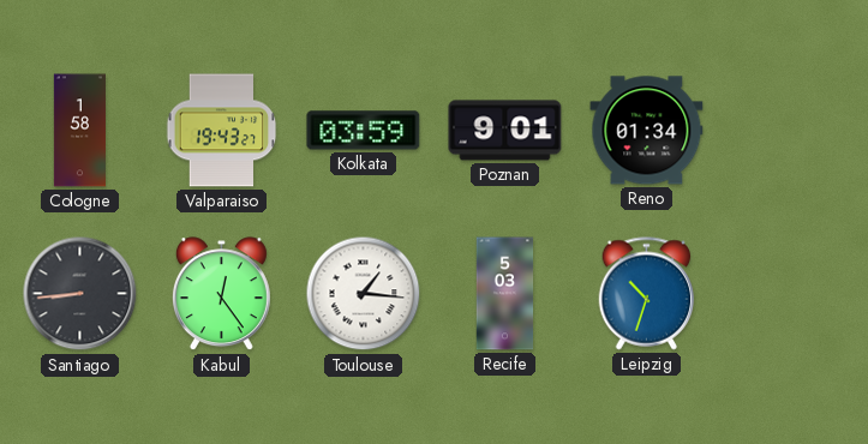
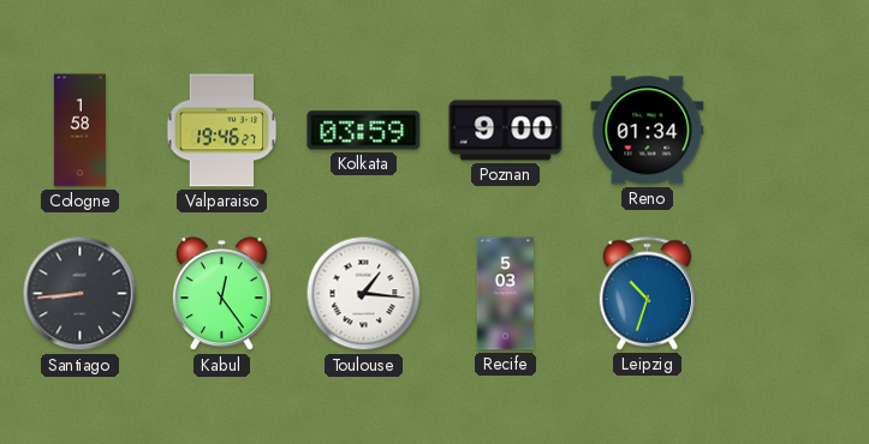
Valparaiso: 19:43 -> 19:46 (222, 131)
Poznan: 9:01 -> 9:00 (506, 131)
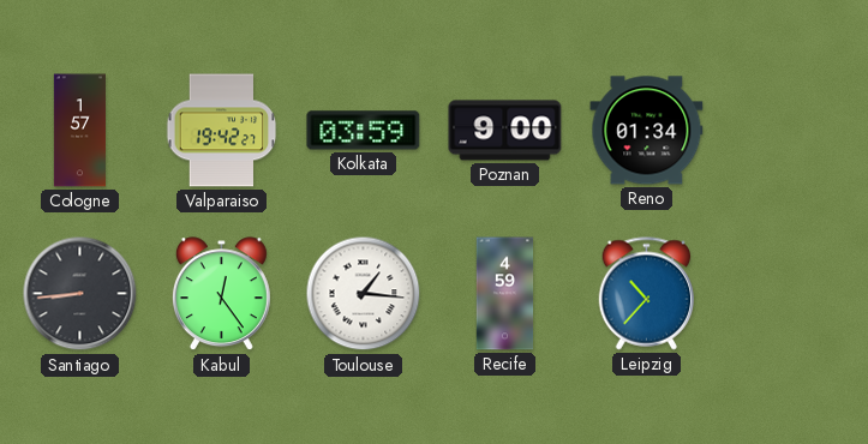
Cologne: 1:58 -> 1:57 (79, 131)
Valparaiso: 19:46 -> 19:42 (222, 131)
Recife: 5:03 -> 4:59 (505, 294)
Leipzig: 10:33 -> 10:37 (647, 294)
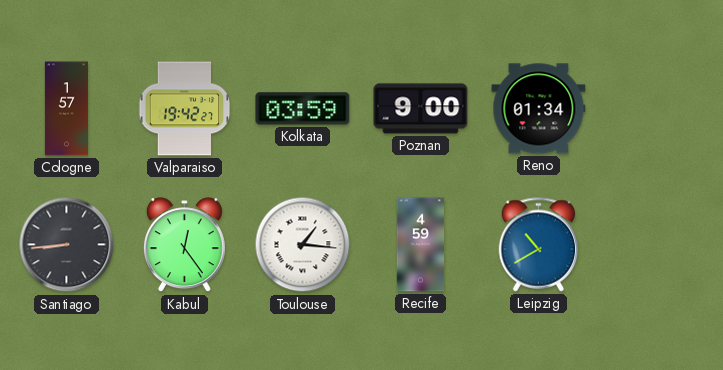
Leipzig: 10:37 -> 10:40 (539, 245)
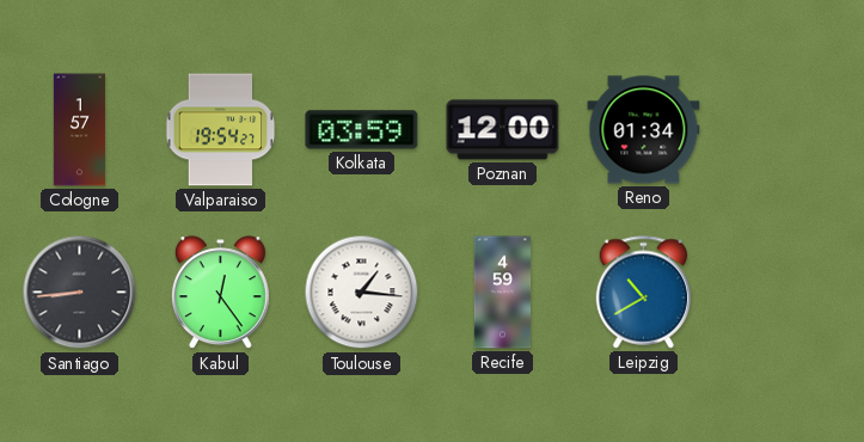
Valparaiso: 19:42 -> 19:54 (221, 130)
Poznan: 9:00 -> 12:00 (503, 130)
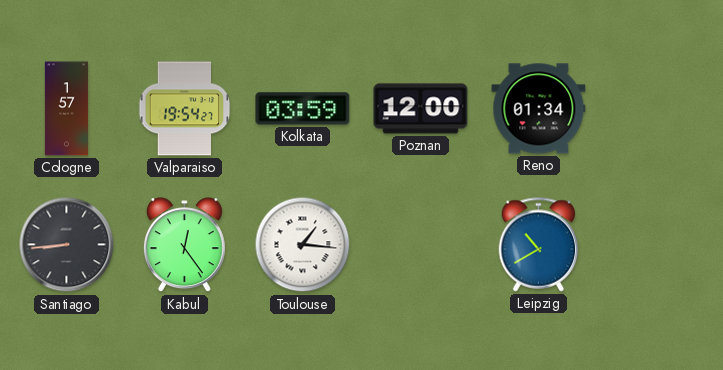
Recife: 4:59 -> none (503, 293)
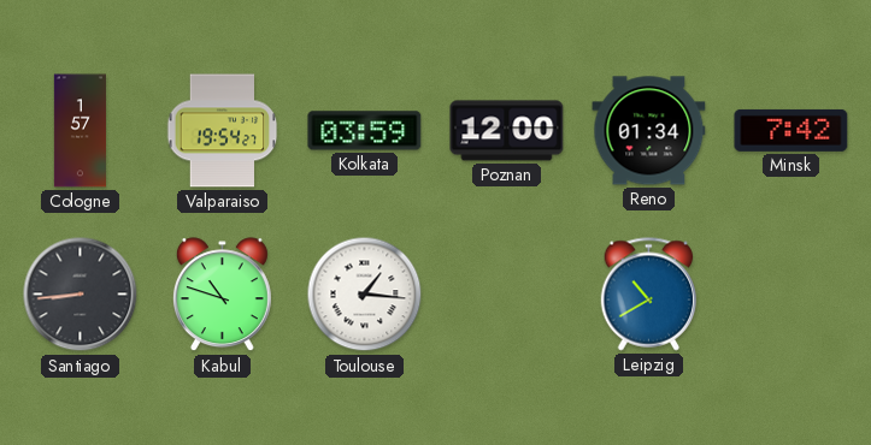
Minsk: none -> 7:42 (791, 130)
Kabul: 12:24 -> 10:48 (222, 295)
